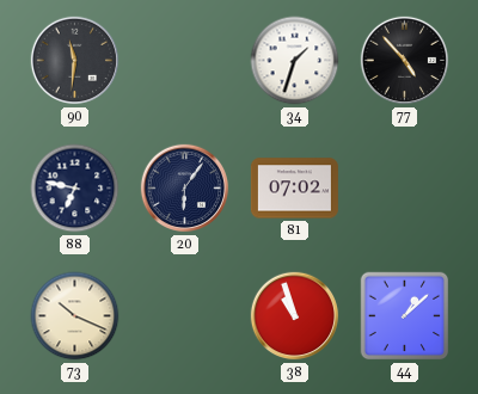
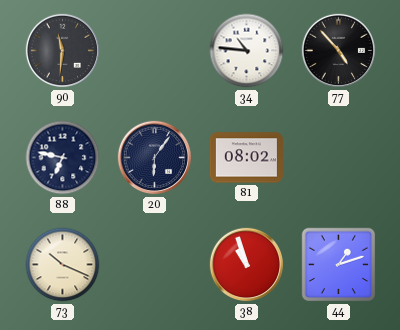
34: 1:33 -> 10:46 (247, 51)
81: 07:02 -> 08:02 (246, 158)
44: 1:08 -> 1:12 (339, 265)
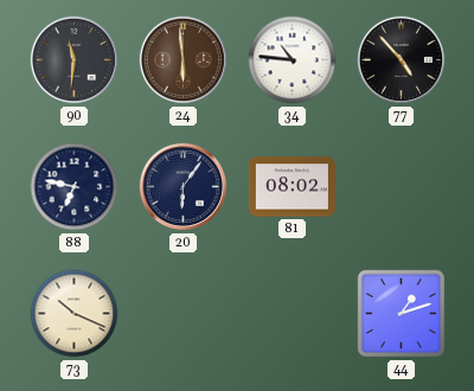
24: none -> 5:59 (184, 60)
38: 10:57 -> none (247, 265)
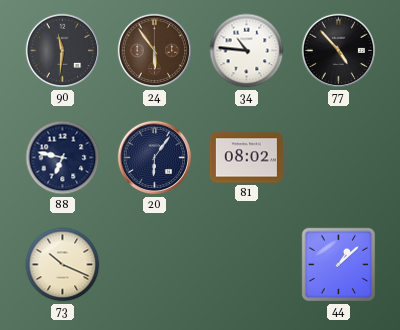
24: 5:59 -> 5:54 (155, 51)
44: 1:12 -> 1:08 (339, 265)
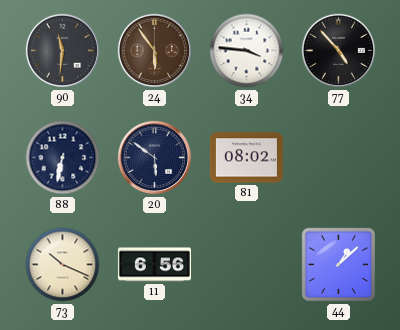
34: 10:46 -> 3:46 (247, 51)
88: 6:47 -> 6:32 (63, 158)
20: 6:06 -> 5:51 (155, 158)
11: none -> 6:56 (154, 265)
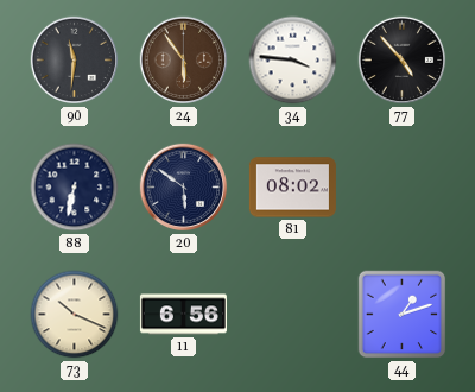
44: 1:08 -> 1:12 (403, 315)
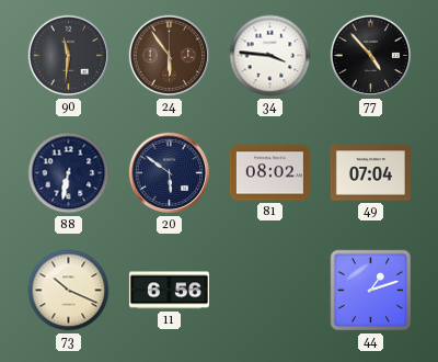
49: none -> 07:04 (370, 173)
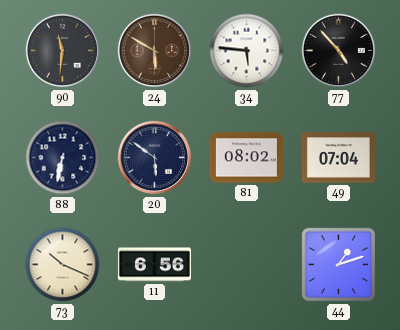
24: 5:54 -> 5:50 (155, 51)
34: 3:46 -> 5:46 (247, 51)
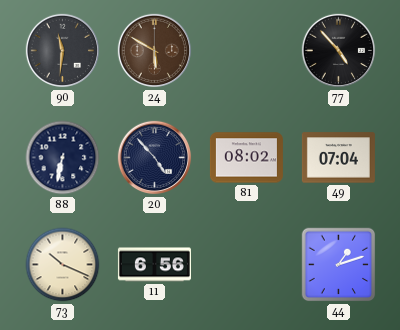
34: 5:46 -> none (247, 51)
20: 5:51 -> 4:53 (155, 158)
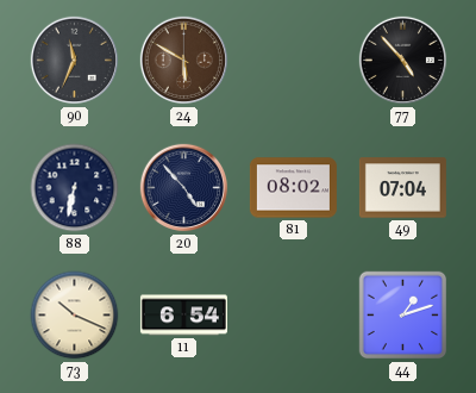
90: 11:31 -> 11:34 (75, 61)
11: 6:56 -> 6:54 (183, 316)
